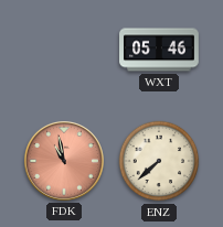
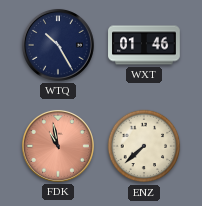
WTQ: none -> 10:25 (58, 45)
WXT: 05:46 -> 01:46 (144, 45)
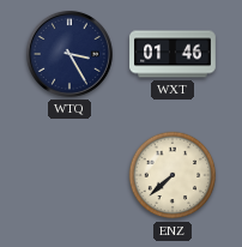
WTQ: 10:25 -> 3:25 (69, 54)
FDK: 10:58 -> none (58, 146)
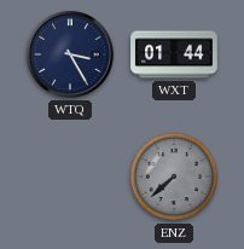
WXT: 01:46 -> 01:44 (174, 54)
ENZ dial: cream -> grey (174, 176)
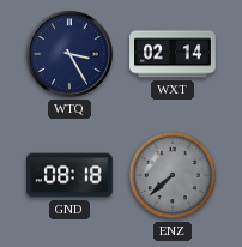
WXT: 01:44 -> 02:14 (173, 54)
GND: none -> 08:18 (71, 175)
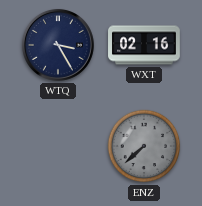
WXT: 02:14 -> 02:16 (144, 45)
GND: 08:18 -> none (71, 175)
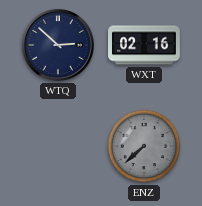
WTQ: 3:25 -> 2:52 (58, 45)
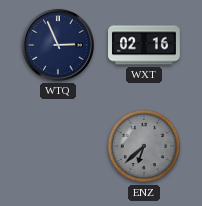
WTQ: 2:52 -> 2:56 (58, 45)
ENZ: 7:38 -> 6:38 (144, 146)
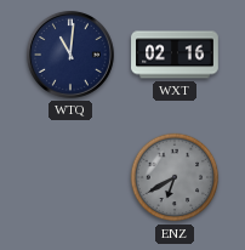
WTQ: 2:56 -> 11:01 (70, 55)
ENZ: 6:38 -> 6:40 (175, 177)
